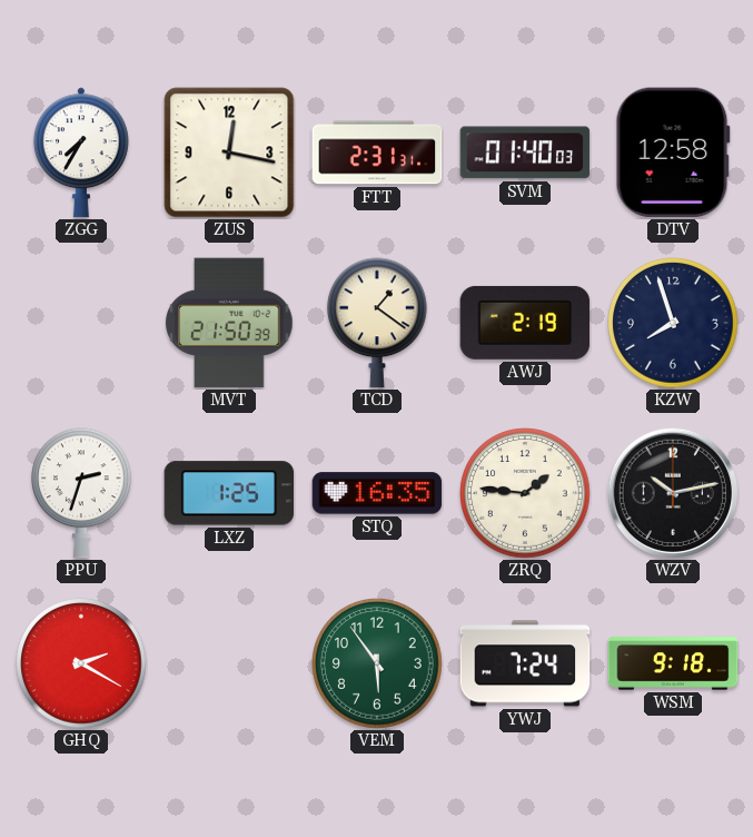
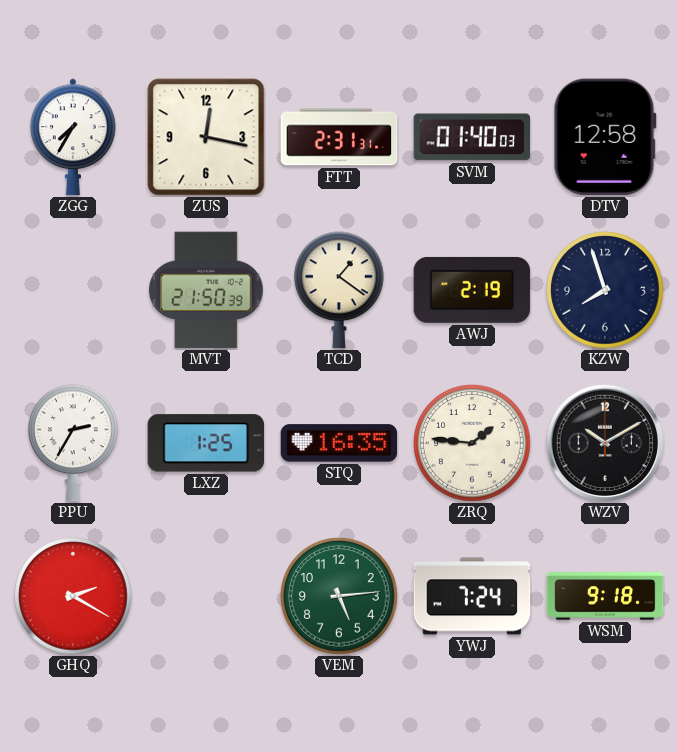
PPU: 2:33 -> 2:35 (74, 443)
WZV: 10:13 -> 10:10 (604, 442)
VEM: 5:54 -> 5:14 (339, 596)
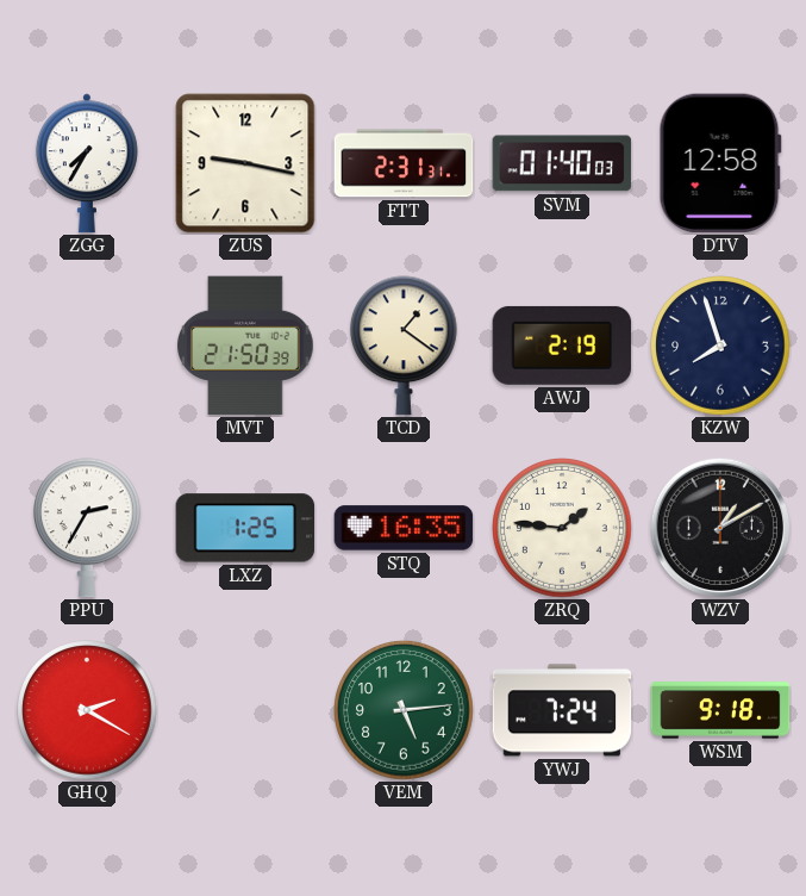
ZUS: 12:17 -> 9:17 (245, 163)
WZV: 10:10 -> 1:10 (719, 527)
